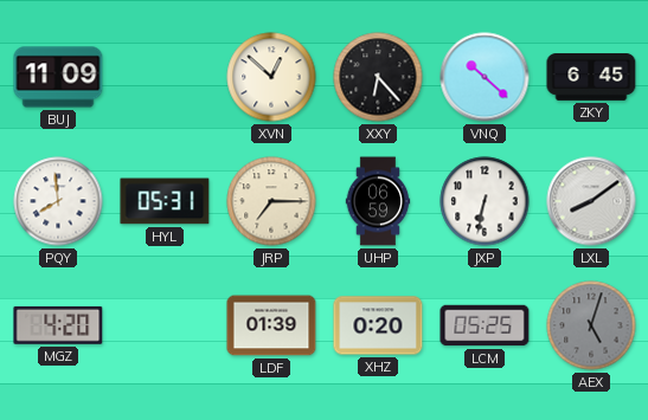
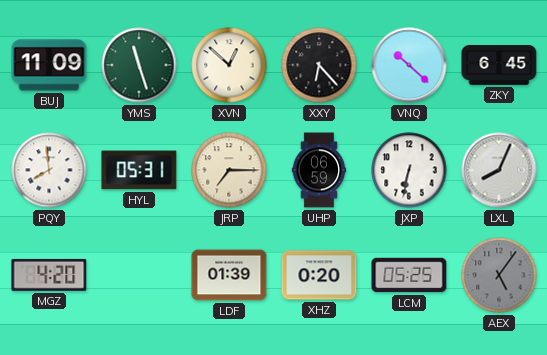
YMS: none -> 11:27 (139, 65)
LXL: 8:09 -> 8:04 (499, 170)
AEX: 5:03 -> 5:06 (499, 275)
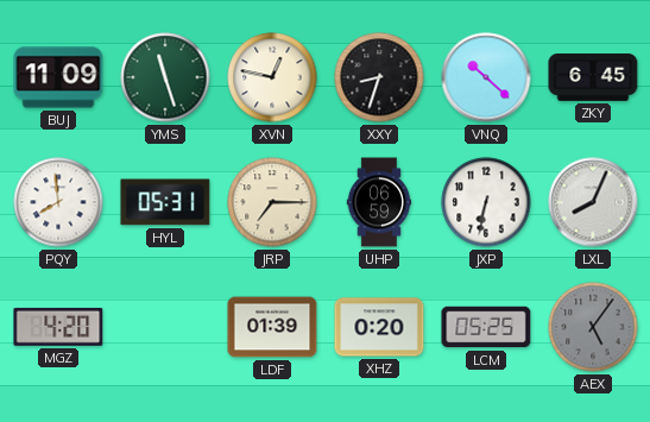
XVN: 12:52 -> 12:47 (272, 77)
XXY: 6:23 -> 8:33 (379, 77)
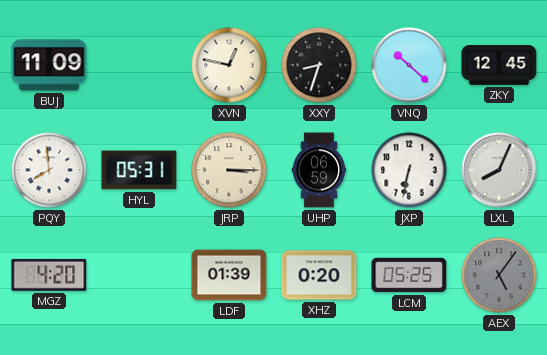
YMS: 11:27 -> none (165, 77)
ZKY: 6:45 -> 12:45 (499, 66)
JRP: 7:15 -> 3:15 (229, 170)
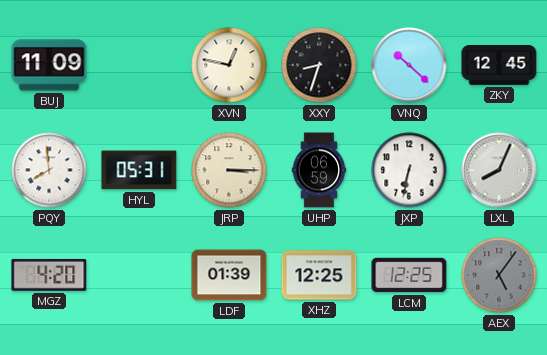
XHZ: 0:20 -> 12:25 (319, 275)
LCM: 05:25 -> 12:25 (409, 275)
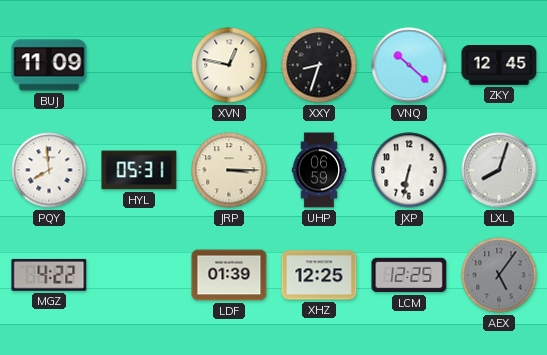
LXL: 8:04 -> 8:03 (499, 170)
MGZ: 4:20 -> 4:22 (49, 275)
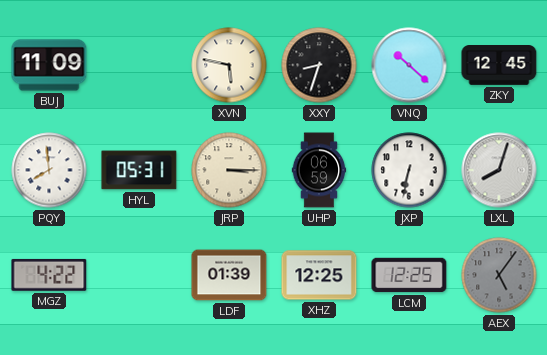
XVN: 12:47 -> 5:47 (229, 65)
